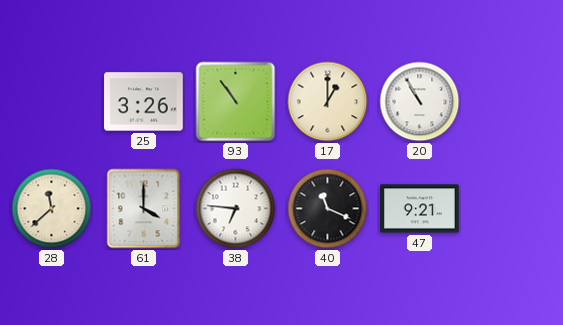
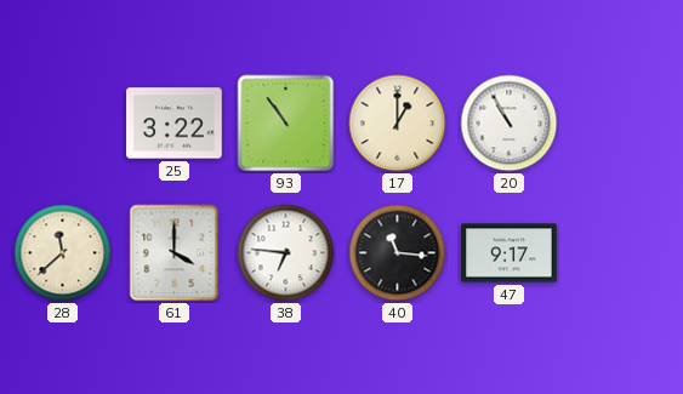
25: 3:26 -> 3:22 (175, 124)
40: 11:19 -> 11:16 (398, 253)
47: 9:21 -> 9:17 (510, 253)
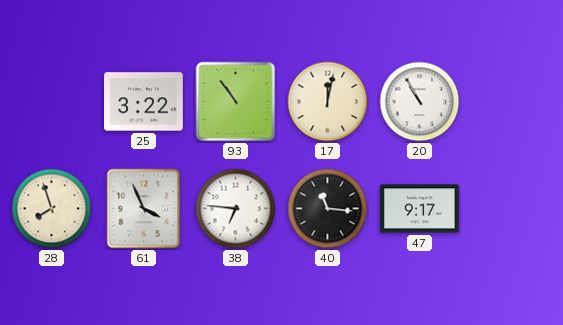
17: 1:00 -> 12:02 (328, 102)
28: 11:38 -> 7:57 (52, 209)
61: 4:00 -> 3:56 (144, 209)
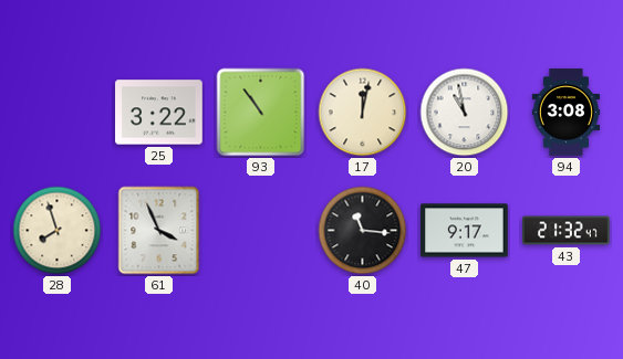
20: 10:55 -> 10:58 (465, 113)
94: none -> 3:08 (567, 113)
38: 6:46 -> none (236, 209)
43: none -> 21:32 (567, 231)
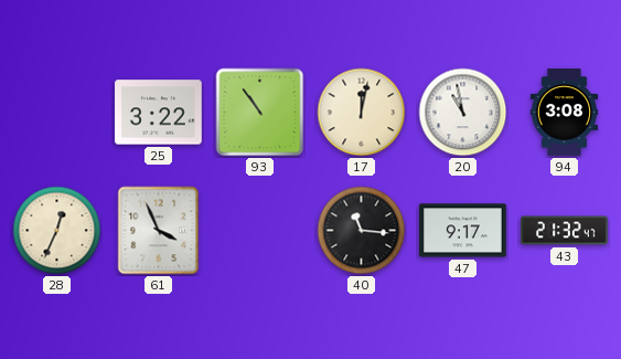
28: 7:57 -> 12:34 (57, 231)
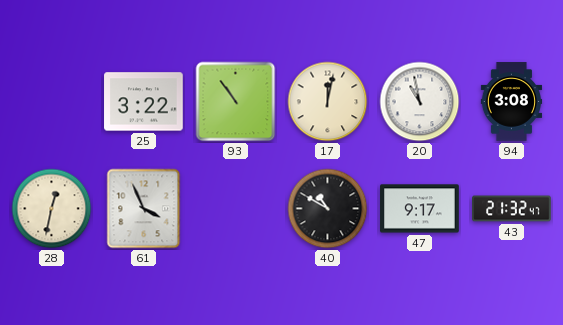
28: 12:34 -> 12:32 (52, 209)
40: 11:16 -> 10:50 (328, 209)
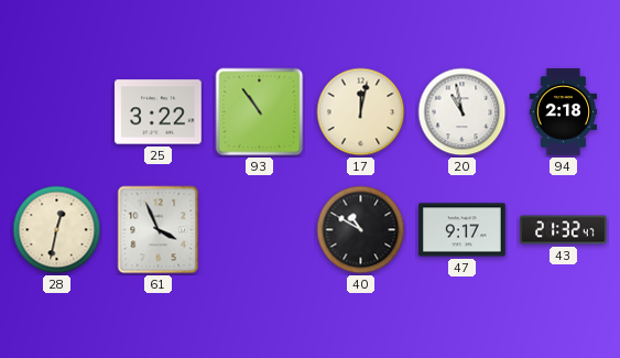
94: 3:08 -> 2:18 (564, 112)
